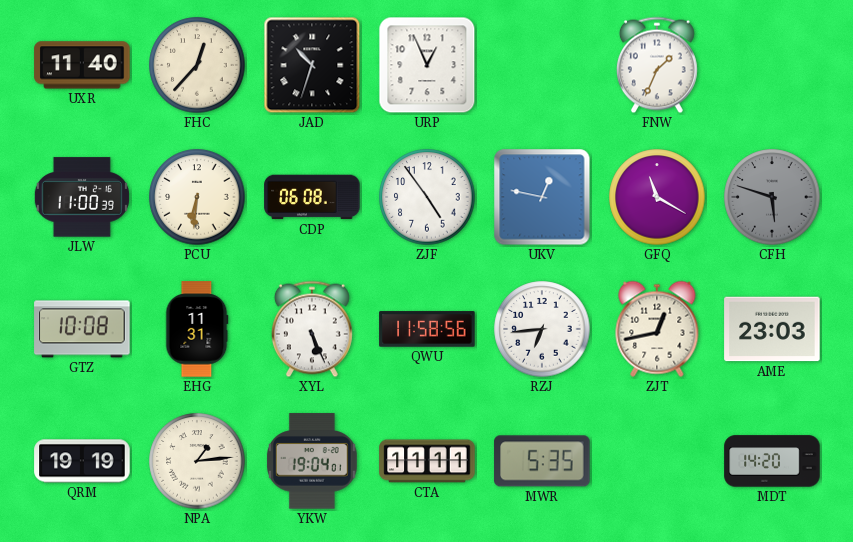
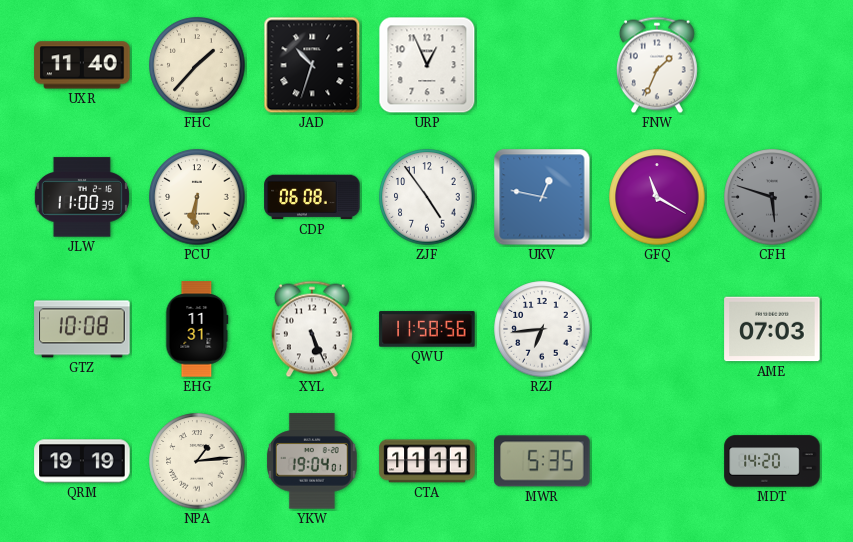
FHC: 12:37 -> 1:37 (197, 65)
ZJT: 12:43 -> none (657, 329)
AME: 23:03 -> 07:03 (772, 329)
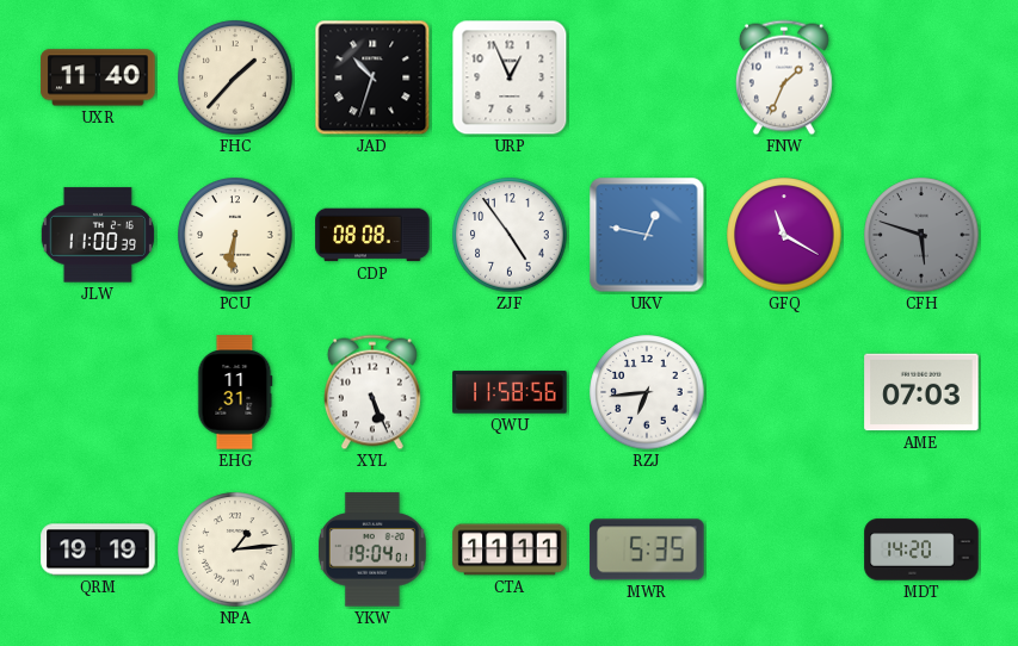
CDP: 06:08 -> 08:08 (372, 235)
GTZ: 10:08 -> none (82, 329)
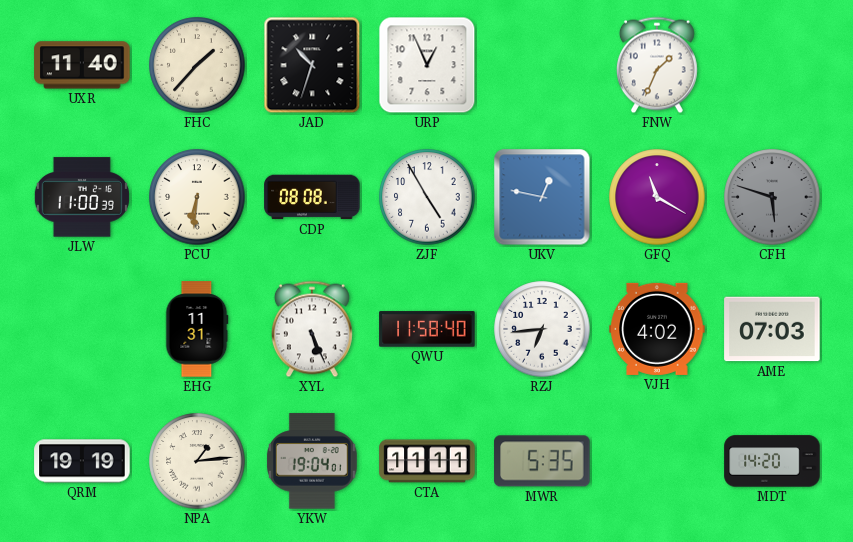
ZJF: 4:54 -> 4:55 (427, 197)
QWU: 11:58:56 -> 11:58:40 (427, 329)
VJH: none -> 4:02 (657, 329)
